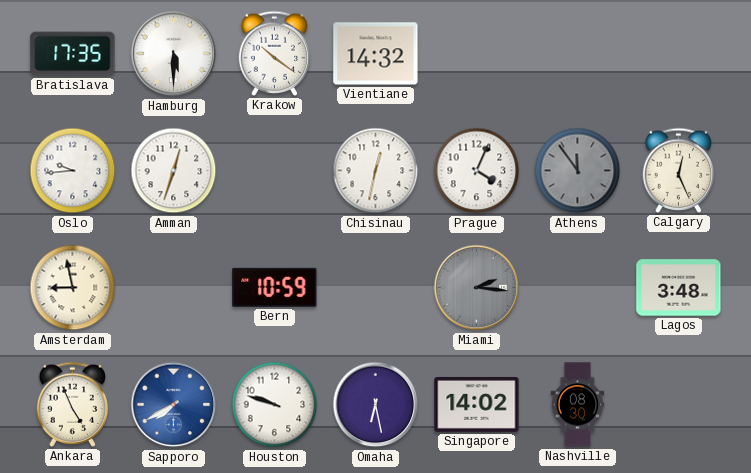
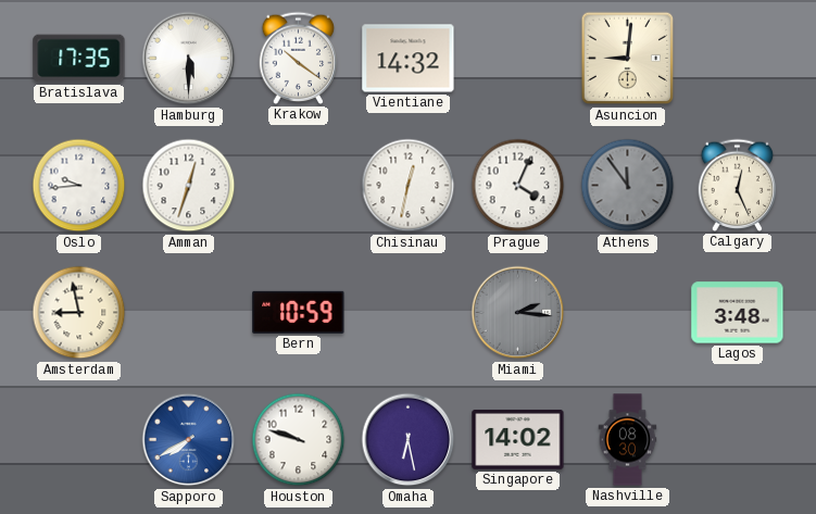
Asuncion: none -> 9:01 (628, 59)
Ankara: 4:56 -> none (73, 404)
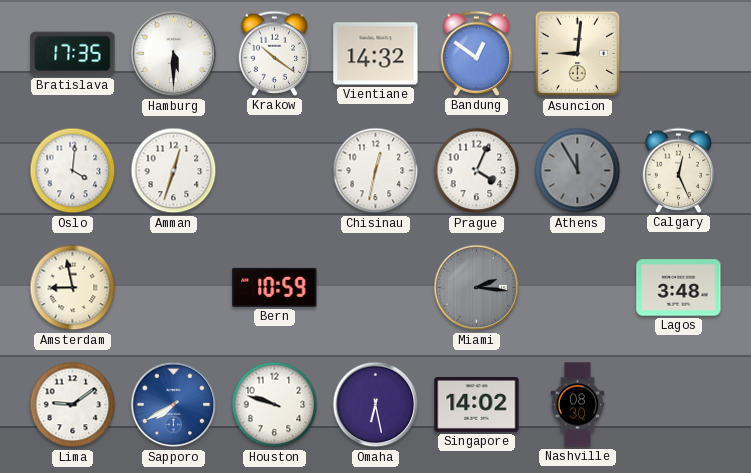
Bandung: none -> 12:51 (477, 53)
Oslo: 9:44 -> 4:01 (73, 171)
Athens: 11:54 -> 11:55 (578, 171)
Lima: none -> 9:09 (73, 405)
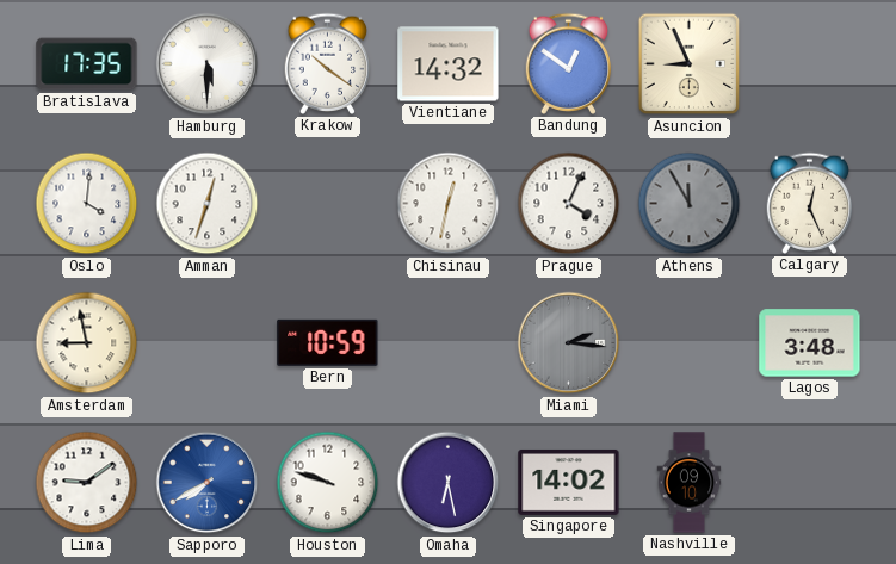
Asuncion: 9:01 -> 8:56 (690, 64)
Nashville: 08:30 -> 09:10 (690, 483)
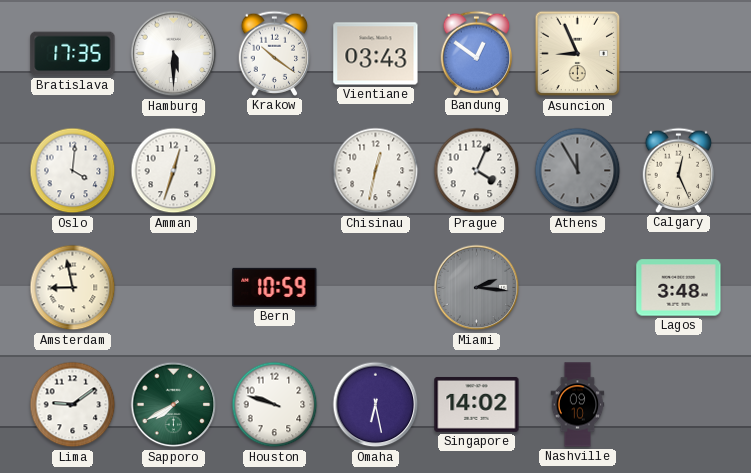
Vientiane: 14:32 -> 03:43 (376, 54)
Sapporo dial: blue -> green (174, 405)
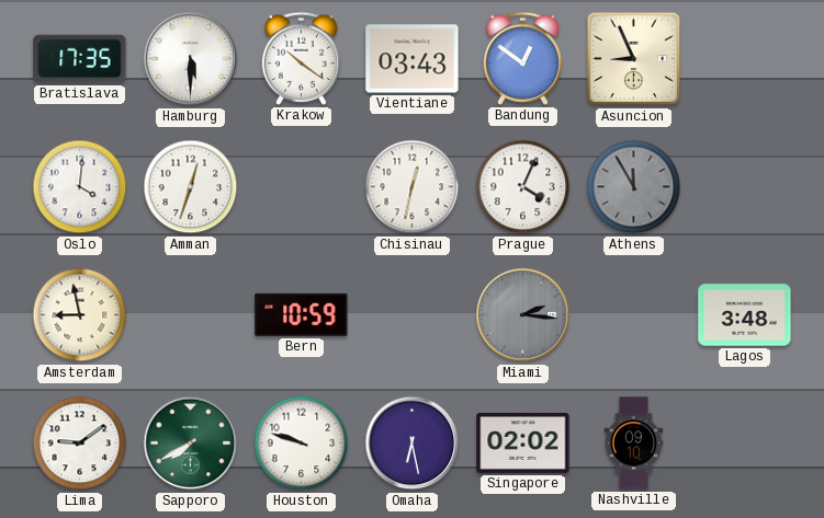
Calgary: 12:26 -> none (679, 170)
Singapore: 14:02 -> 02:02 (523, 442)
